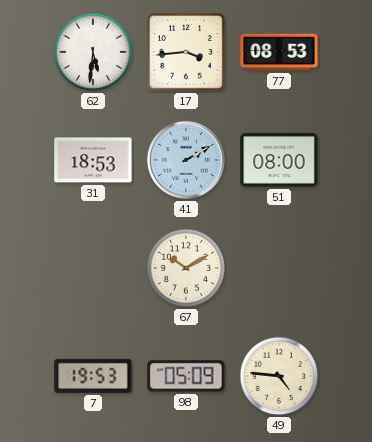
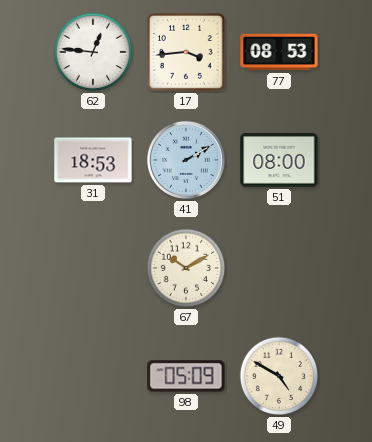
62: 5:31 -> 12:46 (93, 52)
7: 19:53 -> none (93, 376)
49: 4:46 -> 4:50 (279, 376)
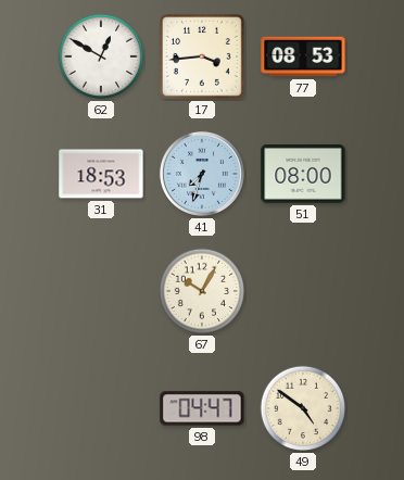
62: 12:46 -> 12:50 (101, 56)
41: 2:10 -> 7:33 (202, 174)
67: 10:10 -> 10:05 (202, 291)
98: 05:09 -> 04:47 (202, 408)
49: 4:50 -> 4:51 (303, 408)
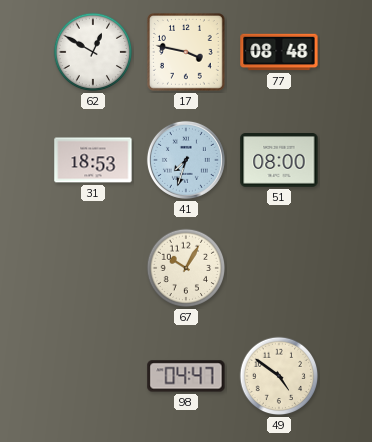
17: 3:44 -> 3:47 (187, 53)
77: 08:53 -> 08:48 (279, 52)
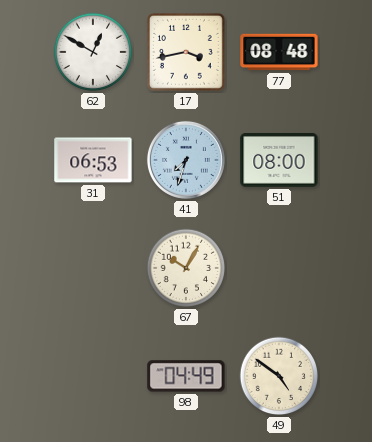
17: 3:47 -> 3:43 (187, 53)
31: 18:53 -> 06:53 (93, 160)
98: 04:47 -> 04:49 (186, 376)
